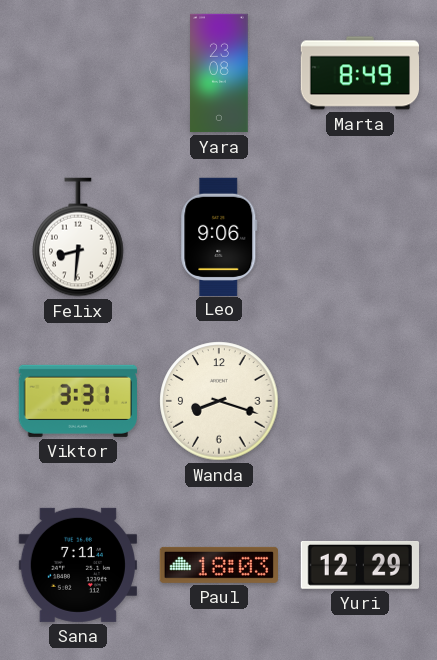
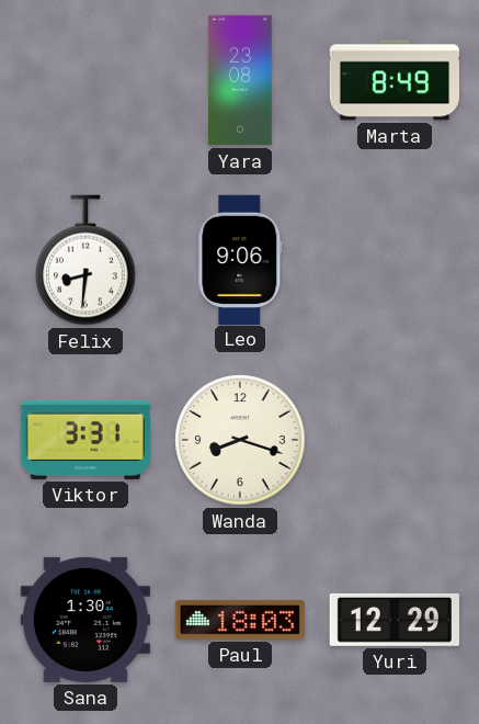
Sana: 7:11 -> 1:30 (84, 620)
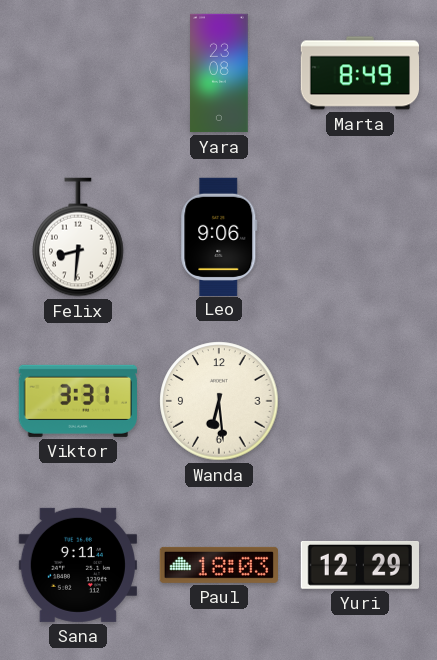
Wanda: 8:18 -> 6:29 (219, 401)
Sana: 1:30 -> 9:11 (77, 565)
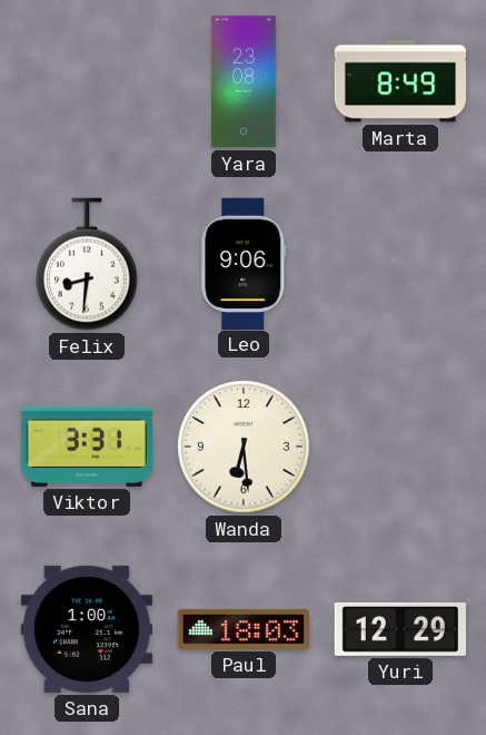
Sana: 9:11 -> 1:00 (86, 629)
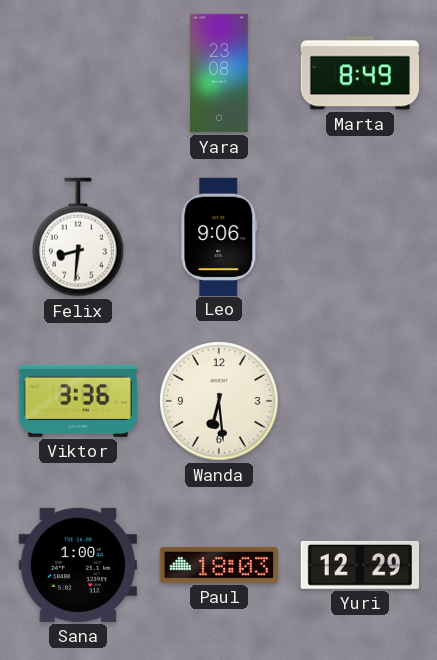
Viktor: 3:31 -> 3:36 (78, 401)
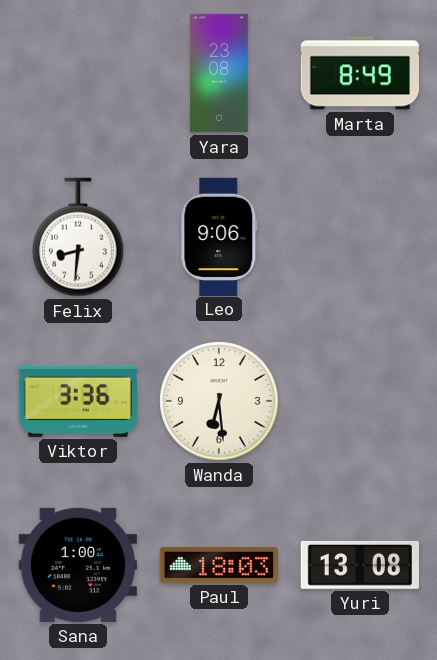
Yuri: 12:29 -> 13:08 (359, 565)
